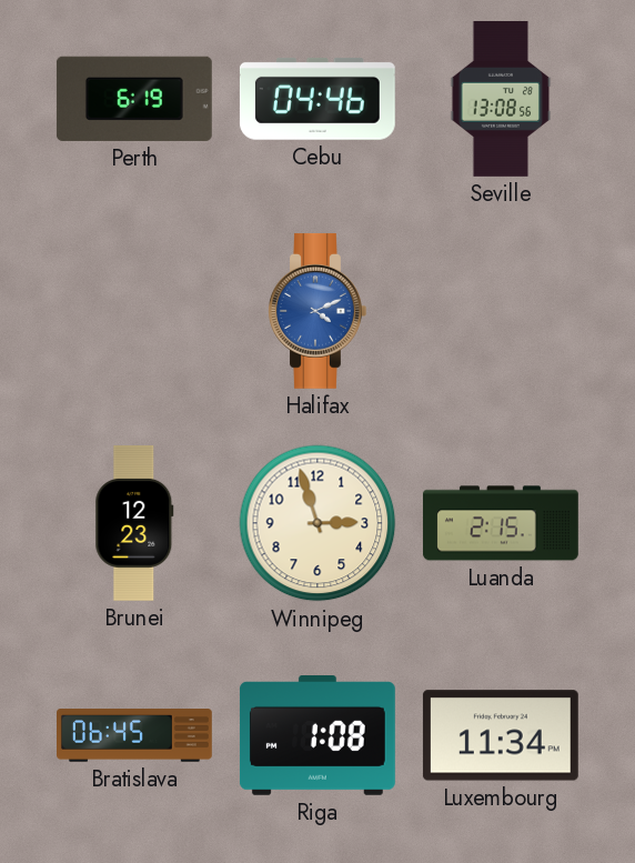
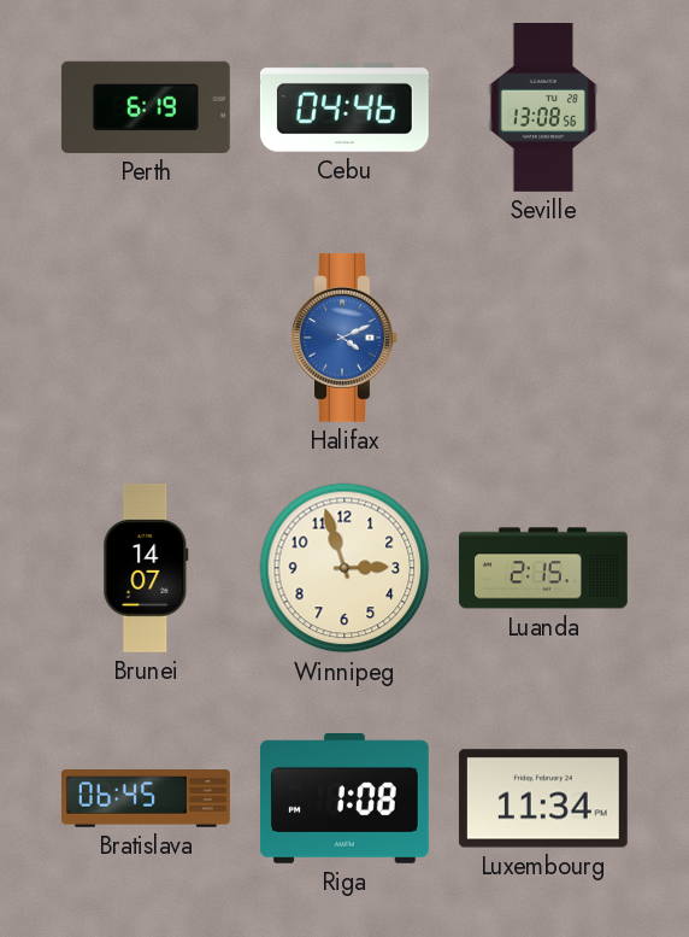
Brunei: 12:23 -> 14:07 (146, 568)
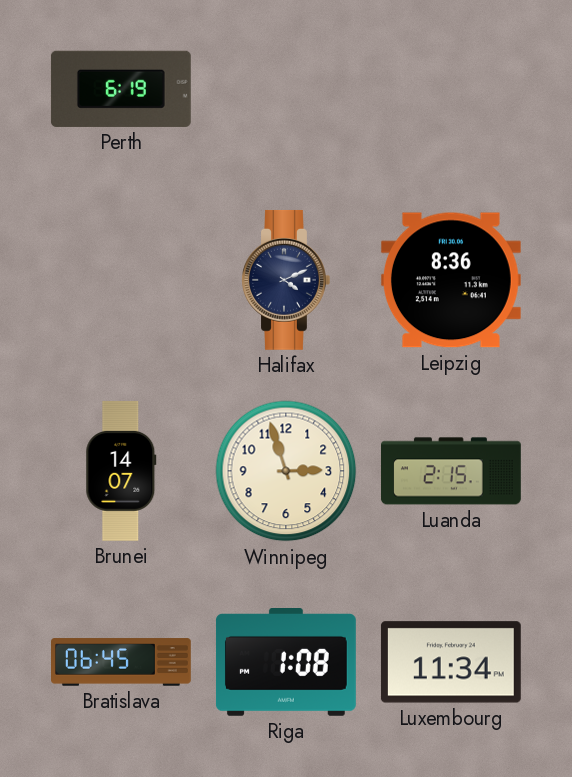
Cebu: 04:46 -> none (344, 107)
Seville: 13:08 -> none (543, 109)
Halifax dial: blue -> navy (286, 280)
Leipzig: none -> 8:36 (451, 280)
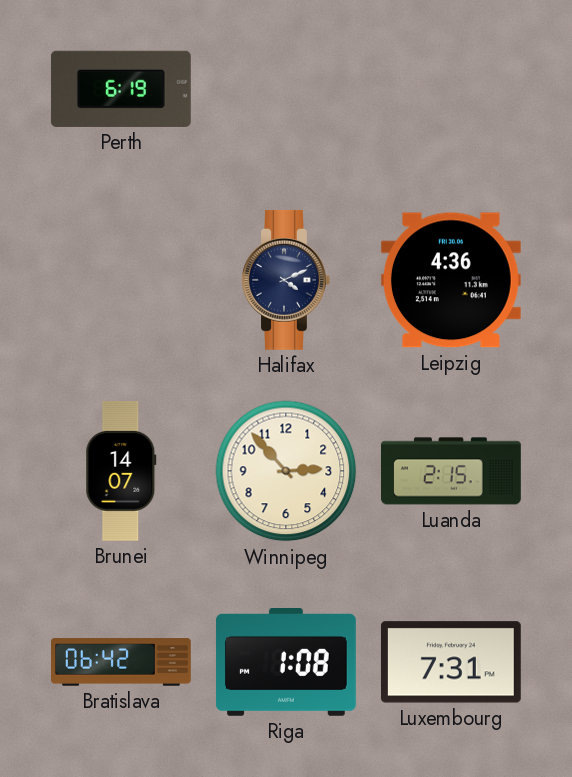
Leipzig: 8:36 -> 4:36 (451, 280)
Winnipeg: 2:57 -> 2:53 (286, 471)
Bratislava: 06:45 -> 06:42 (122, 662)
Luxembourg: 11:34 -> 7:31 (451, 662)
